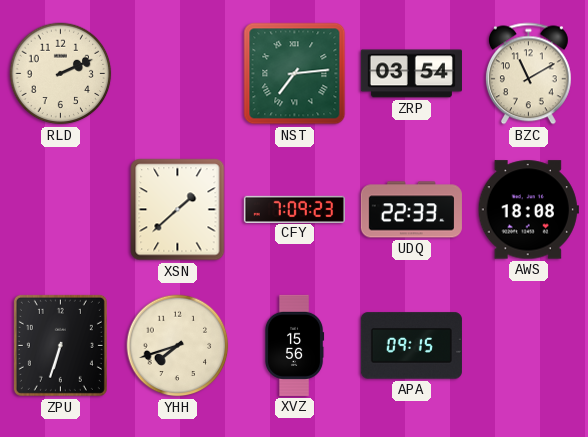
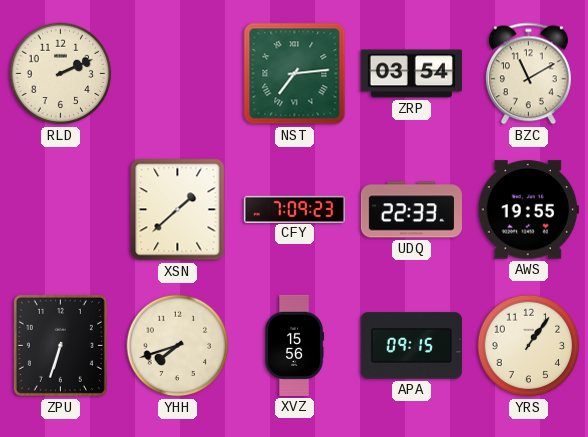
AWS: 18:08 -> 19:55 (528, 210)
YRS: none -> 1:06 (529, 346)
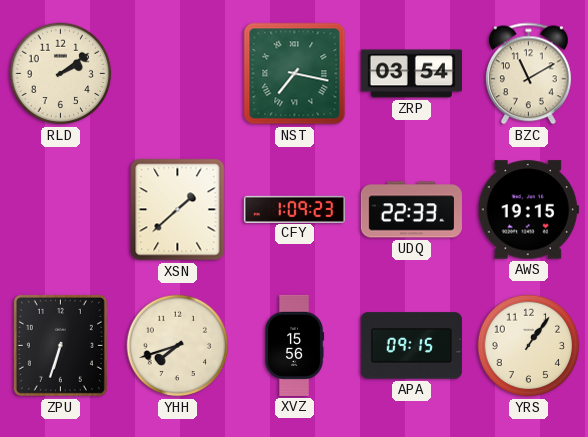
RLD: 2:11 -> 2:09 (61, 74)
NST: 7:14 -> 7:17 (295, 74)
CFY: 7:09 -> 1:09 (294, 209)
AWS: 19:55 -> 19:15 (528, 210)
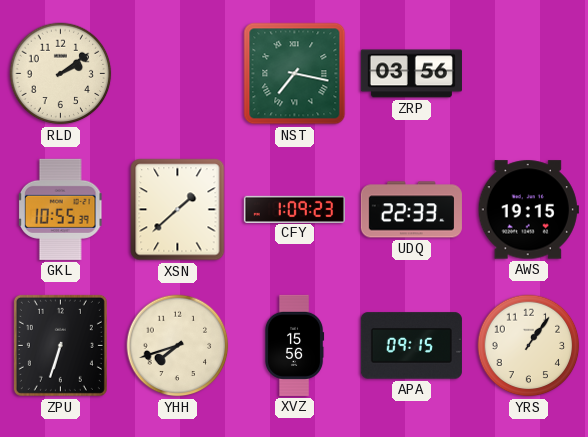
ZRP: 03:54 -> 03:56 (411, 74)
BZC: 11:10 -> none (528, 74)
GKL: none -> 10:55 (61, 209)
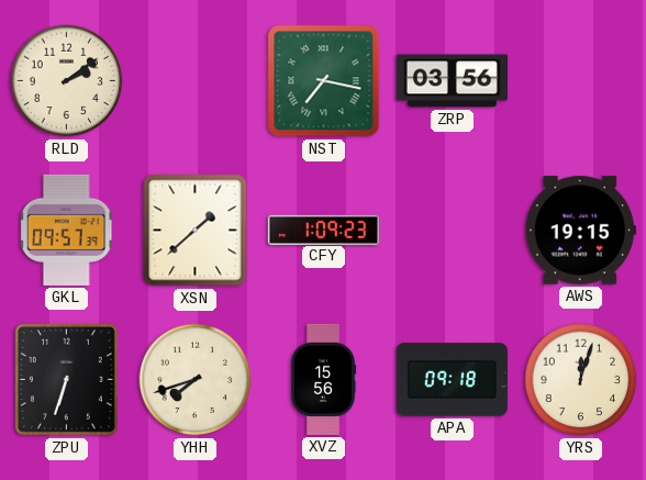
GKL: 10:55 -> 09:57 (67, 230)
UDQ: 22:33 -> none (411, 210)
APA: 09:15 -> 09:18 (452, 380)
YRS: 1:06 -> 12:03 (581, 380)
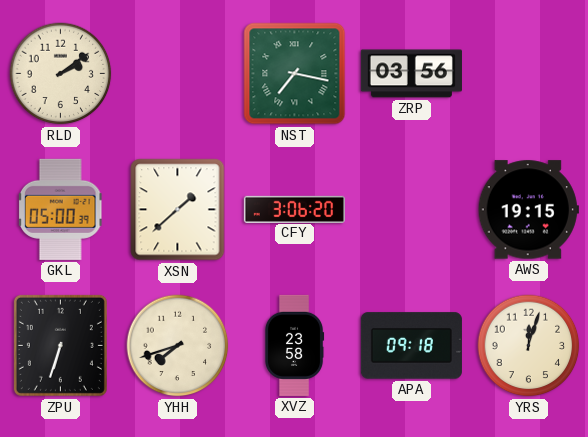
GKL: 09:57 -> 05:00 (61, 209)
CFY: 1:09 -> 3:06 (294, 209)
XVZ: 15:56 -> 23:58 (294, 345)
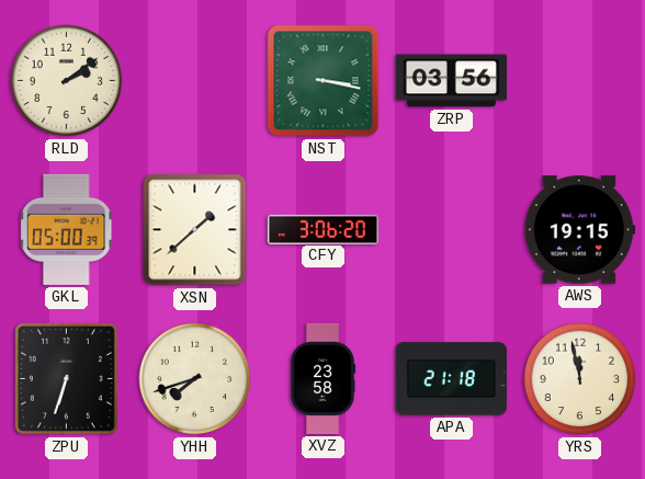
NST: 7:17 -> 3:17 (324, 81)
APA: 09:18 -> 21:18 (451, 379)
YRS: 12:03 -> 11:58 (580, 379)
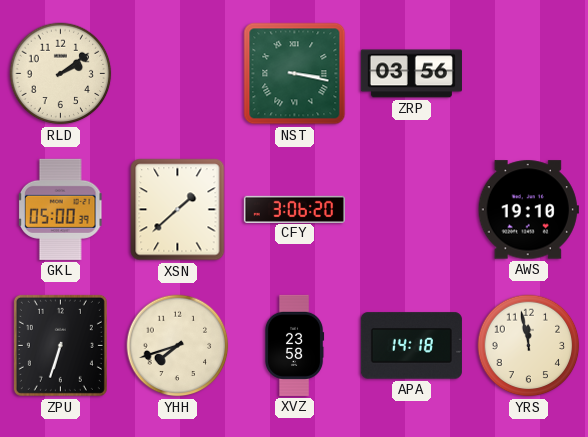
AWS: 19:15 -> 19:10 (528, 210)
APA: 21:18 -> 14:18 (411, 346)
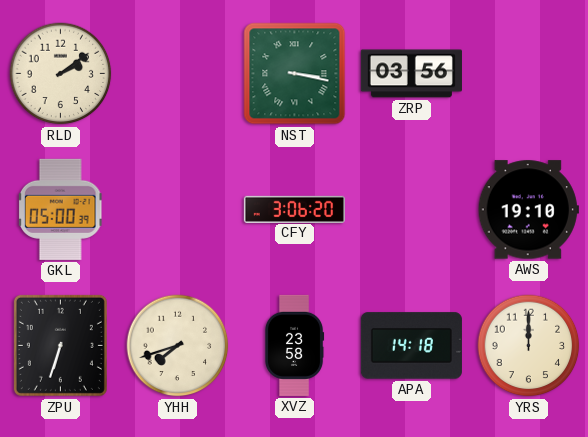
XSN: 1:38 -> none (178, 210)
YRS: 11:58 -> 12:00 (529, 346)
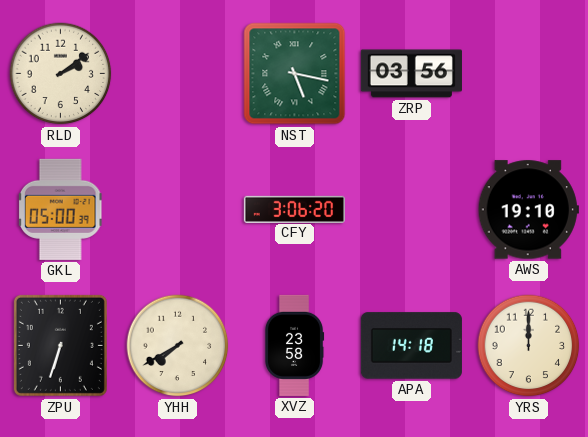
NST: 3:17 -> 5:17 (295, 74)
YHH: 7:42 -> 7:40 (178, 346)
